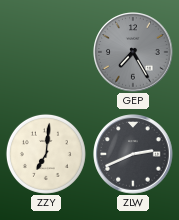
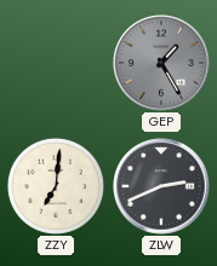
GEP: 7:25 -> 1:25 (161, 63)
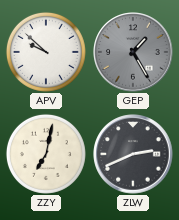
APV: none -> 9:52 (46, 52)
ZZY: 7:01 -> 7:02 (46, 154)
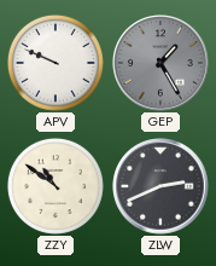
APV: 9:52 -> 9:49 (56, 63)
ZZY: 7:02 -> 10:51 (56, 186)
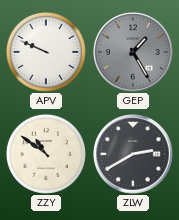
ZLW: 2:41 -> 2:40 (133, 154)
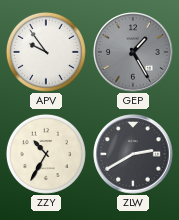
APV: 9:49 -> 9:54 (46, 52)
ZZY: 10:51 -> 10:35 (46, 154)
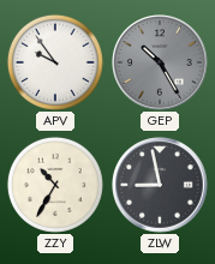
GEP: 1:25 -> 10:25 (160, 62)
ZLW: 2:40 -> 8:58 (160, 185)
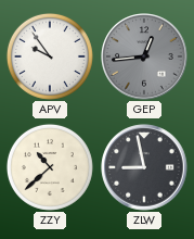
GEP: 10:25 -> 12:44 (144, 56)
ZZY: 10:35 -> 10:38 (50, 167)
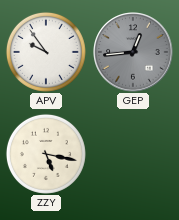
ZZY: 10:38 -> 5:17 (46, 154)
ZLW: 8:58 -> none (144, 167)
